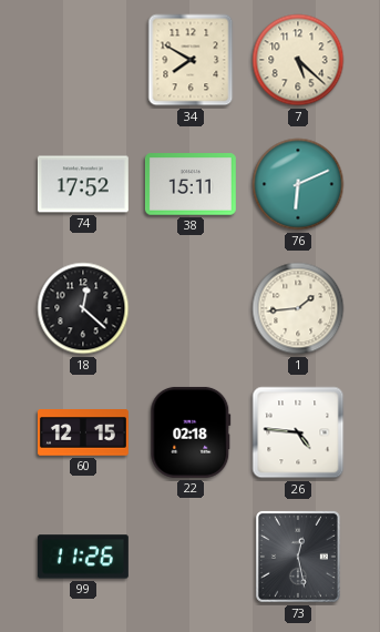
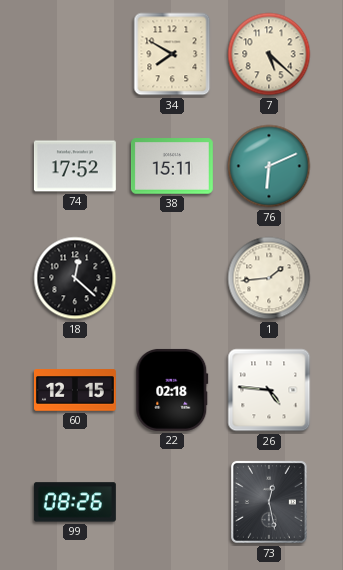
99: 11:26 -> 08:26 (75, 502)
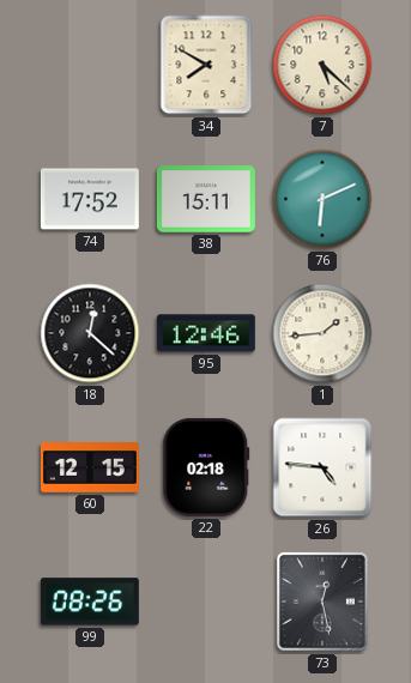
95: none -> 12:46 (206, 333)
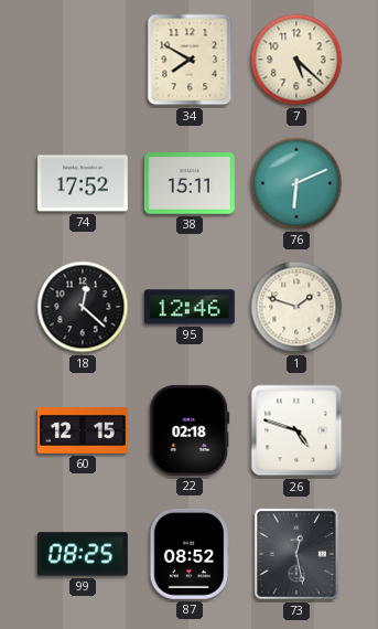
1: 1:44 -> 1:48 (296, 307)
26: 4:46 -> 4:48 (296, 430)
99: 08:26 -> 08:25 (83, 554)
87: none -> 08:52 (190, 554)
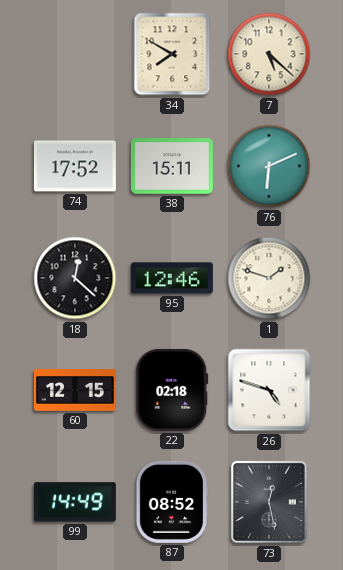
99: 08:25 -> 14:49 (75, 502)
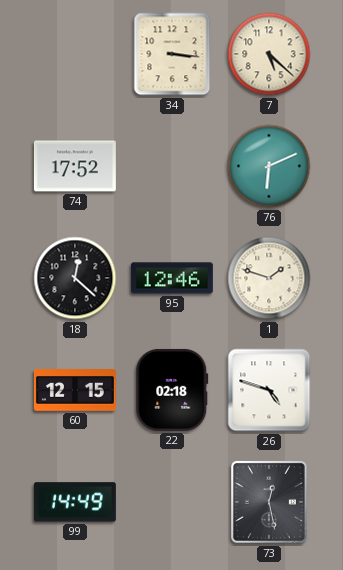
34: 7:50 -> 3:16 (172, 54)
38: 15:11 -> none (172, 166)
87: 08:52 -> none (172, 502)
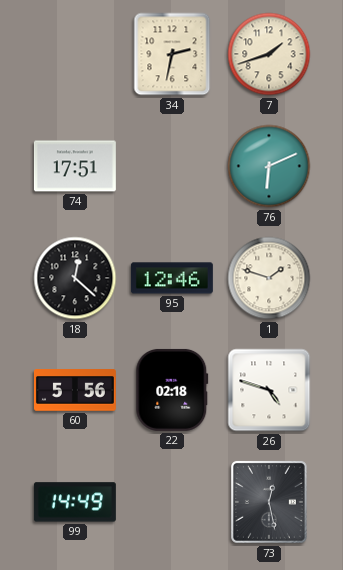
34: 3:16 -> 2:32 (172, 54)
7: 5:22 -> 1:42 (269, 54)
74: 17:52 -> 17:51 (75, 166)
60: 12:15 -> 5:56 (75, 390)
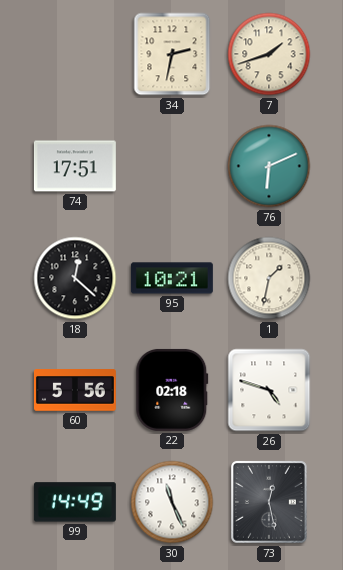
95: 12:46 -> 10:21 (172, 278)
1: 1:48 -> 1:32 (269, 278)
30: none -> 11:26 (172, 502)
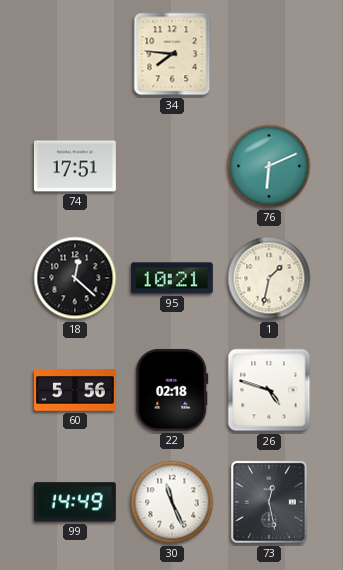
34: 2:32 -> 7:46 (172, 54)
7: 1:42 -> none (269, 54)
